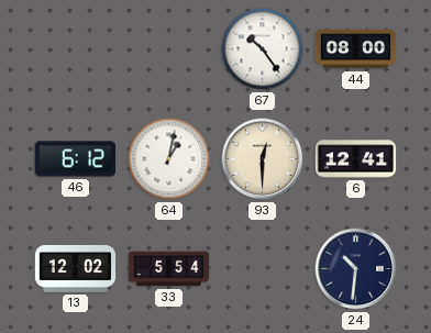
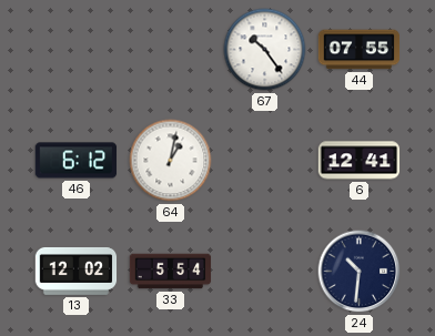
44: 08:00 -> 07:55 (360, 50)
93: 12:30 -> none (263, 159)
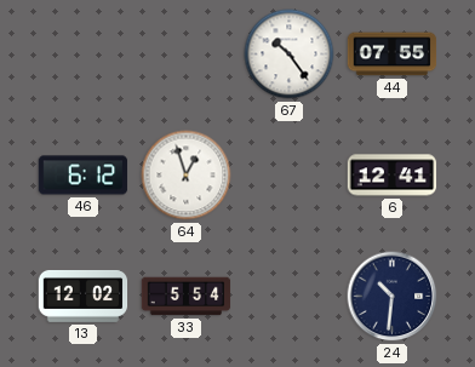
64: 1:02 -> 12:57 (187, 176)
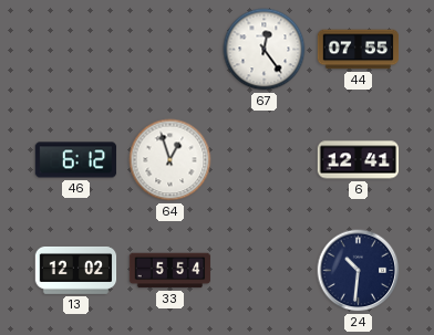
67: 10:24 -> 12:24 (265, 50)
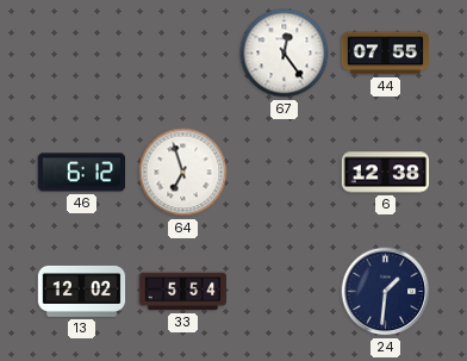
64: 12:57 -> 6:57 (183, 173)
6: 12:41 -> 12:38 (386, 173)
24: 10:31 -> 1:31 (386, 292)
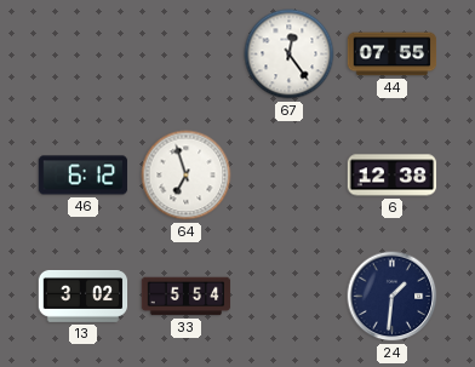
13: 12:02 -> 3:02 (84, 296)
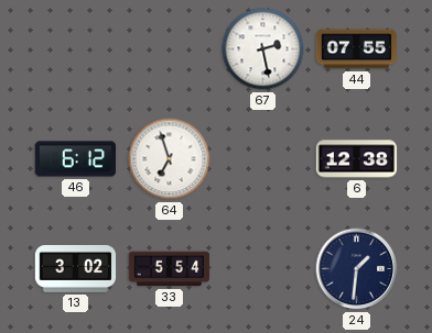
67: 12:24 -> 2:28 (263, 49)
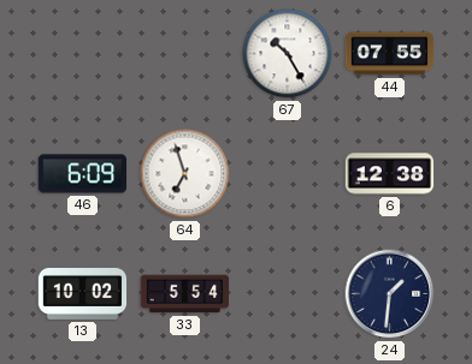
67: 2:28 -> 10:25 (288, 54)
46: 6:12 -> 6:09 (83, 174)
13: 3:02 -> 10:02 (83, 293)
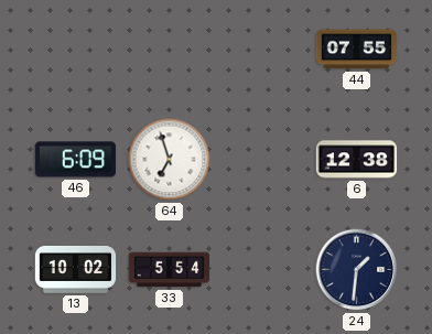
67: 10:25 -> none (288, 54)
